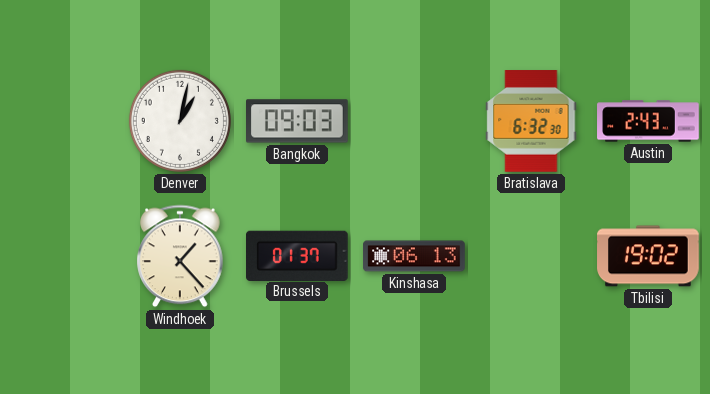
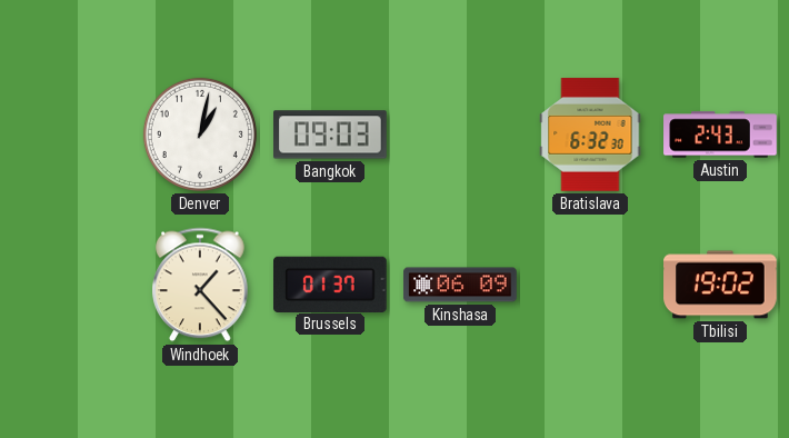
Kinshasa: 06:13 -> 06:09 (460, 285)
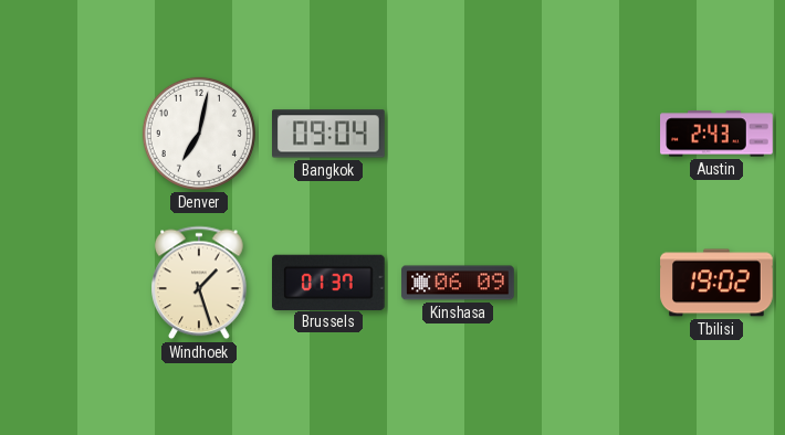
Denver: 1:02 -> 7:02 (199, 134)
Bangkok: 09:03 -> 09:04 (329, 134)
Bratislava: 6:32 -> none (590, 135)
Windhoek: 1:23 -> 1:27 (200, 283)
